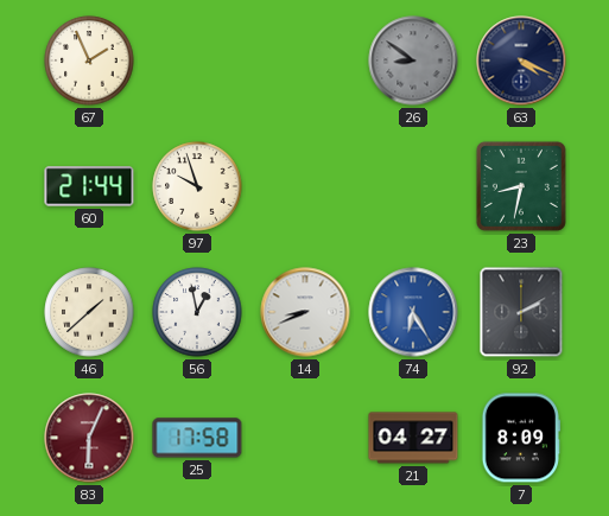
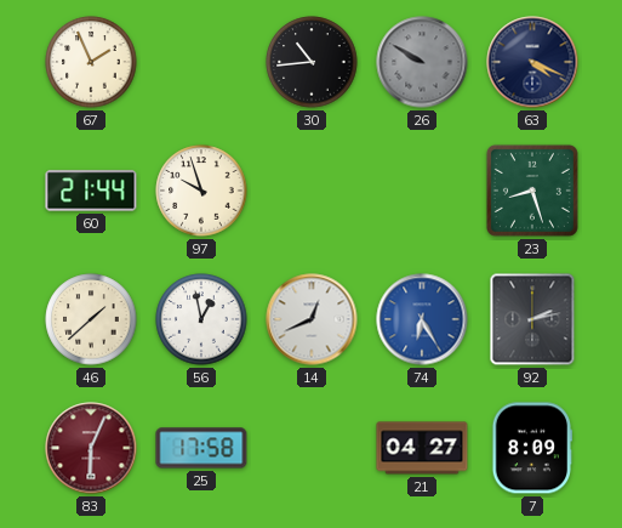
30: none -> 10:44 (312, 62)
26: 8:51 -> 9:50 (422, 62)
23: 8:32 -> 8:27 (532, 191)
14: 8:41 -> 12:41 (312, 319)
92: 2:10 -> 2:13 (532, 319)
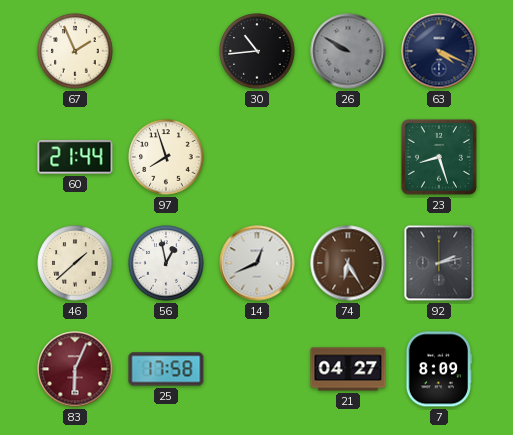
97: 9:57 -> 7:57 (166, 157)
74 dial: blue -> brown (348, 263)
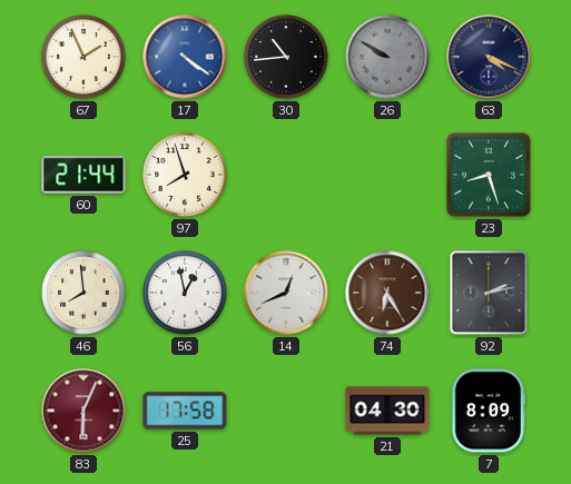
17: none -> 4:21 (185, 57)
46: 1:38 -> 7:59 (83, 293)
21: 04:27 -> 04:30 (387, 411)
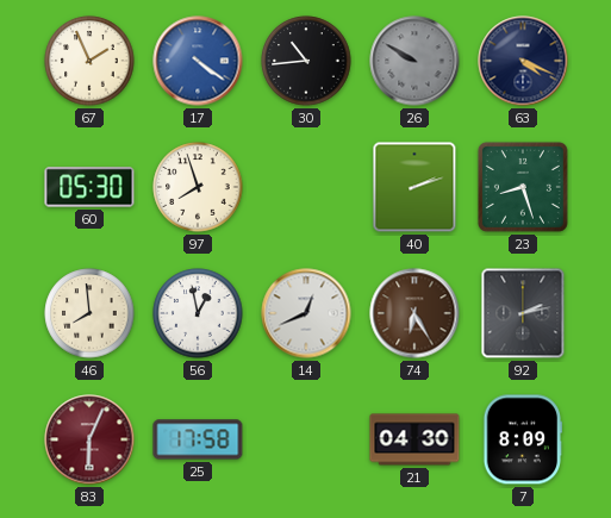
60: 21:44 -> 05:30 (89, 187)
40: none -> 2:12 (414, 187)
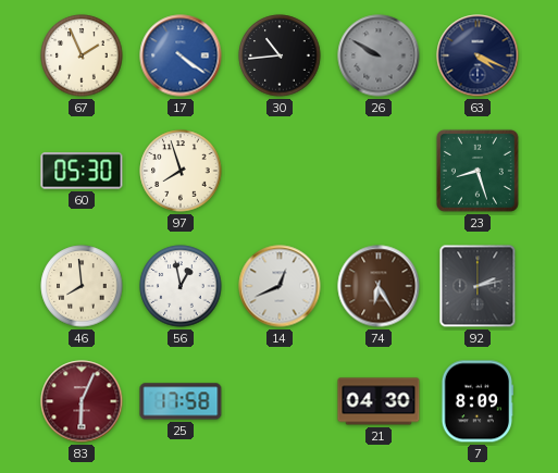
40: 2:12 -> none (414, 187)
